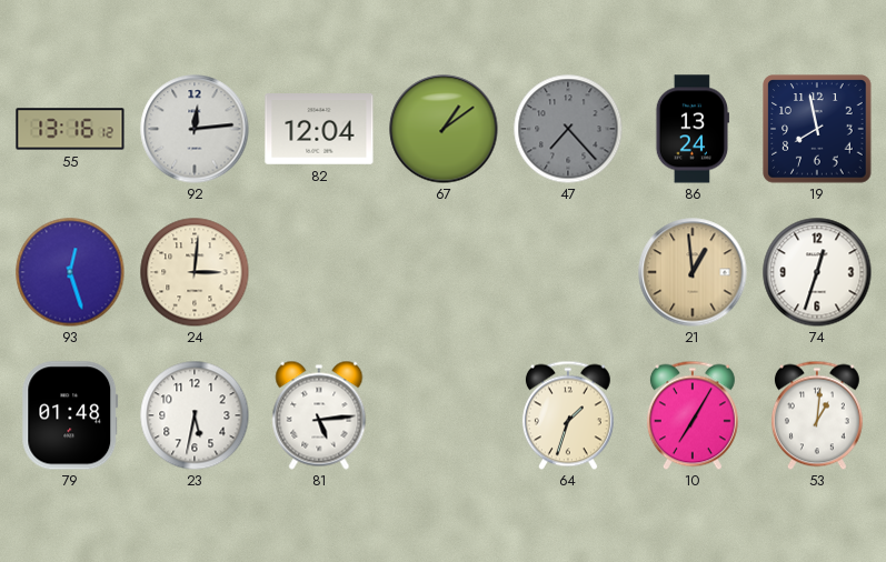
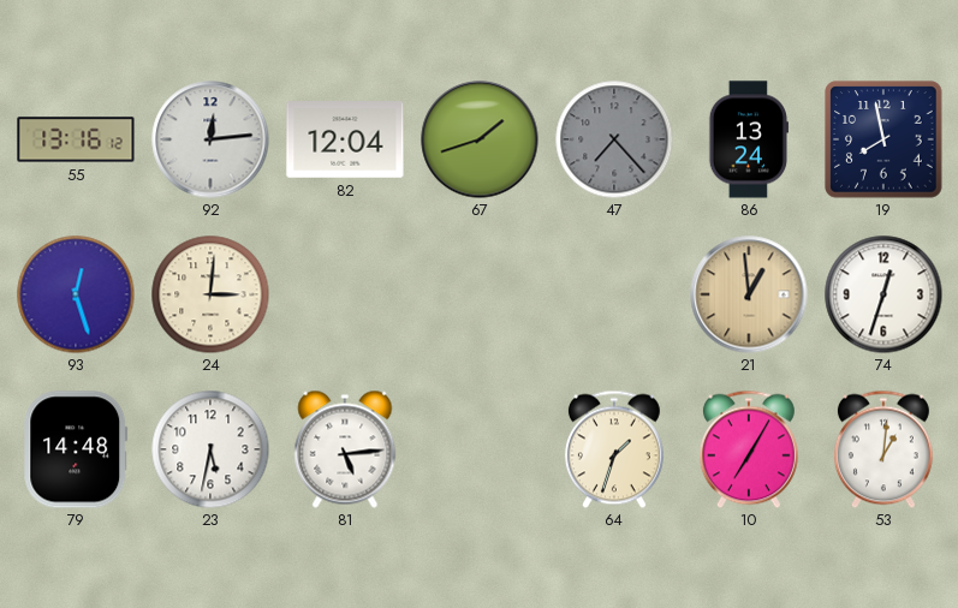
67: 1:09 -> 1:42 (480, 139)
79: 01:48 -> 14:48 (76, 449)
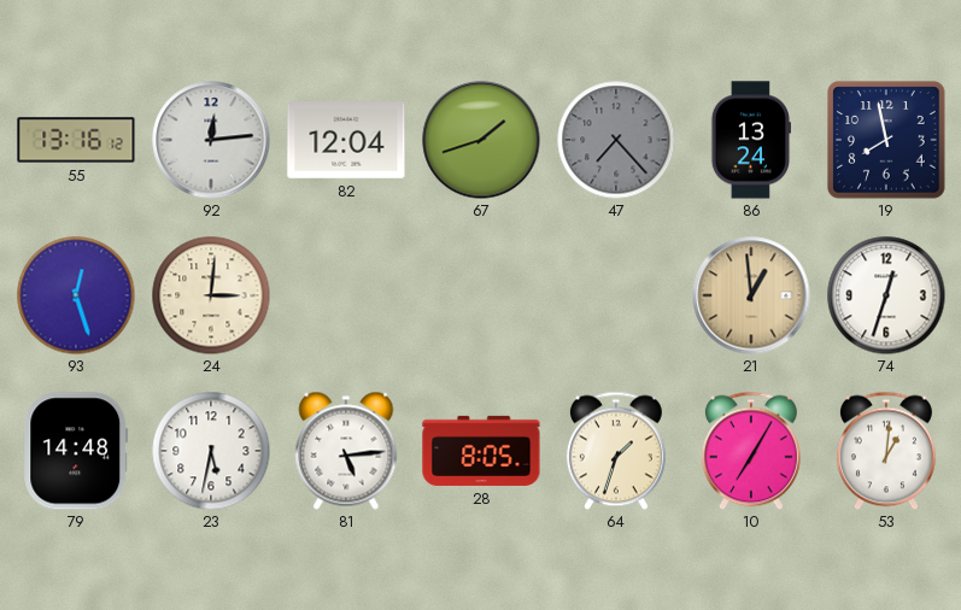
28: none -> 8:05 (481, 451)
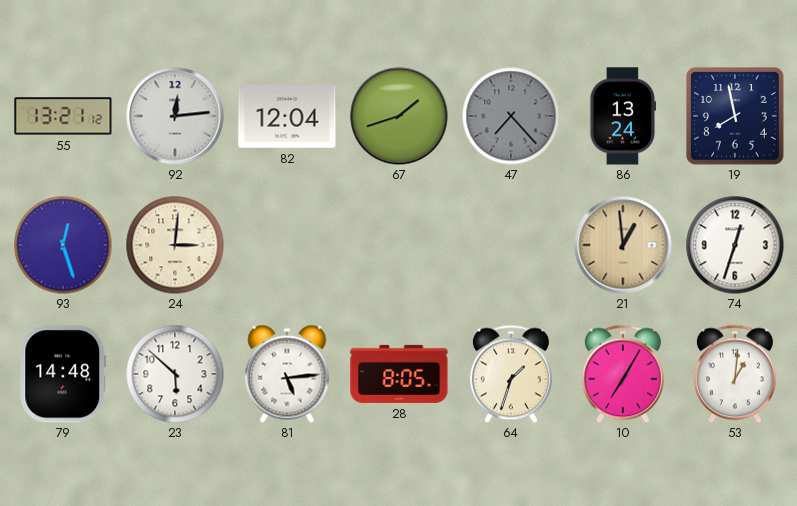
55: 13:16 -> 13:21 (63, 116)
23: 5:32 -> 5:52 (175, 374)
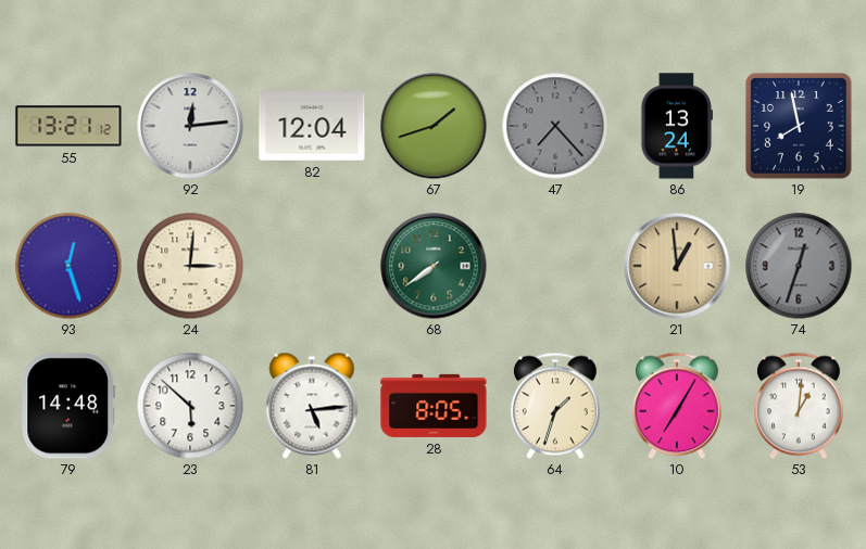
68: none -> 7:39 (434, 266)
74 dial: white -> grey (799, 266)
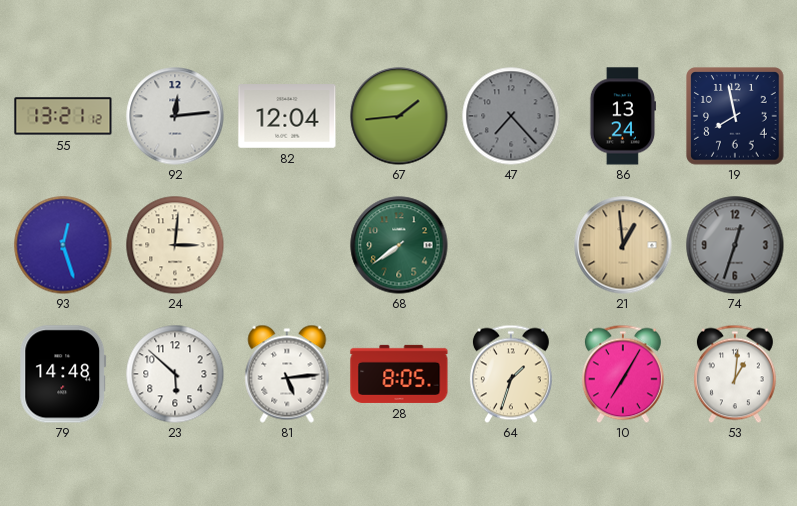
67: 1:42 -> 1:44 (399, 116)
